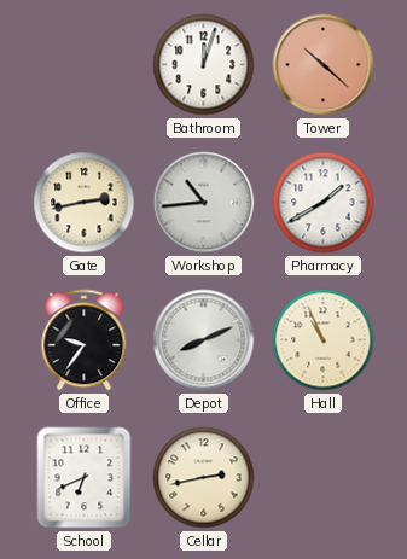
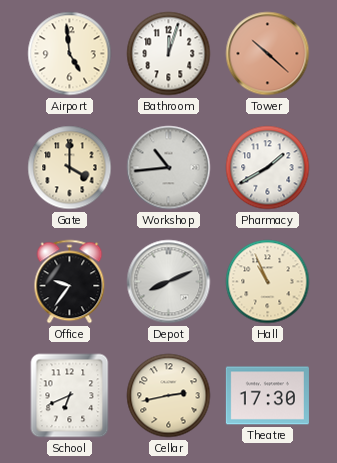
Airport: none -> 4:59 (70, 54)
Gate: 2:43 -> 4:00 (70, 168)
Theatre: none -> 17:30 (267, 396)
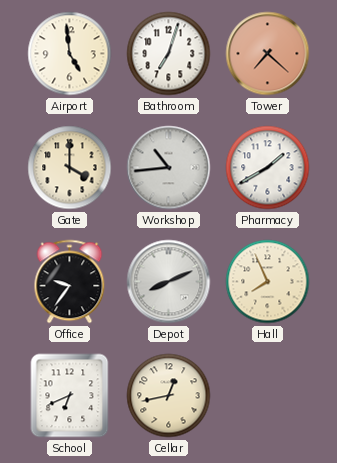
Bathroom: 12:03 -> 7:03 (169, 54)
Tower: 10:22 -> 7:22 (268, 54)
Hall: 10:56 -> 7:56 (268, 282)
Cellar: 2:43 -> 12:43 (169, 396)
Theatre: 17:30 -> none (267, 396)
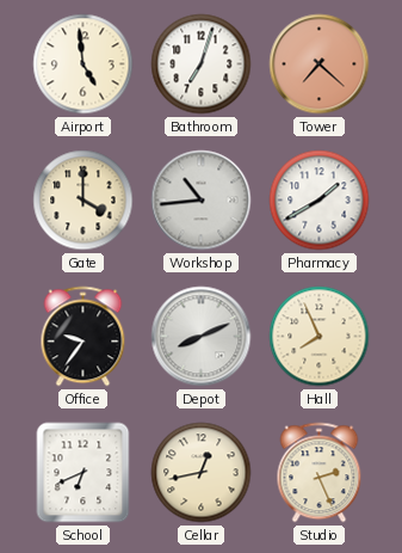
Studio: none -> 2:26 (320, 473)
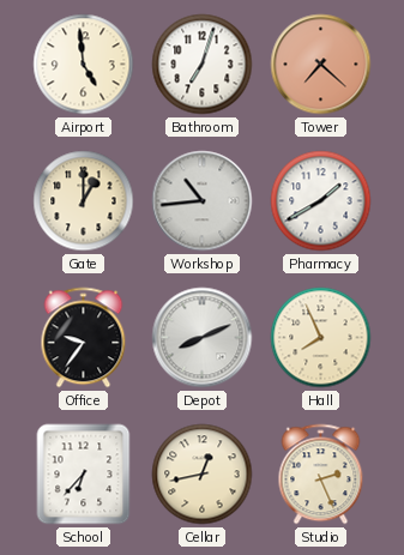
Gate: 4:00 -> 1:00 (84, 201)
School: 6:41 -> 6:37 (84, 475)
